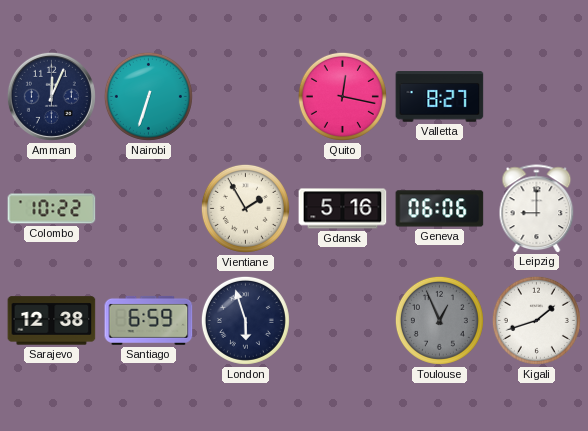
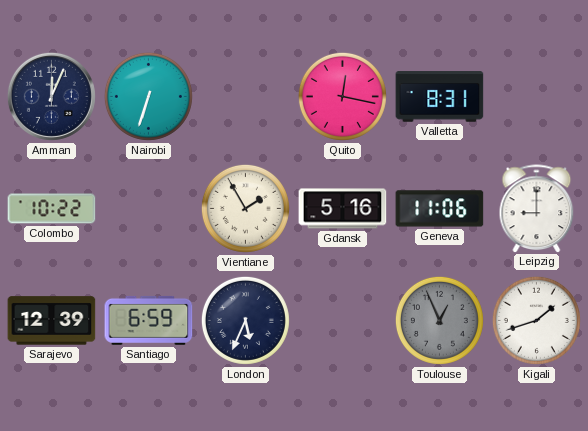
Valletta: 8:27 -> 8:31 (440, 97)
Geneva: 06:06 -> 11:06 (440, 209)
Sarajevo: 12:38 -> 12:39 (52, 321)
London: 5:57 -> 5:34 (245, 320)
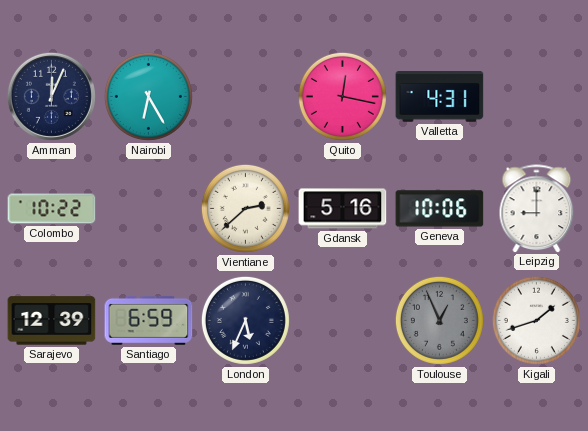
Nairobi: 6:33 -> 6:25 (148, 96)
Valletta: 8:31 -> 4:31 (440, 97)
Vientiane: 1:55 -> 2:38 (245, 208)
Geneva: 11:06 -> 10:06 (440, 209)
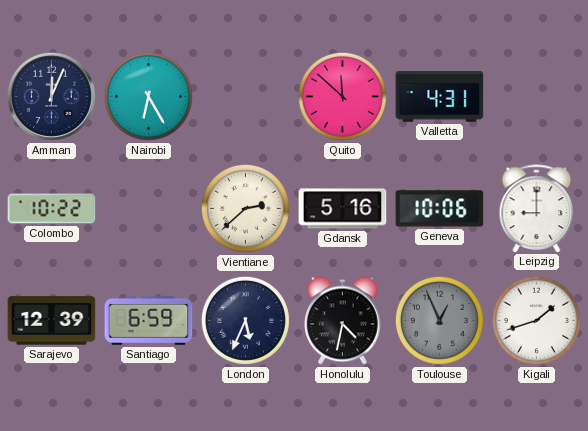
Quito: 12:17 -> 11:52 (342, 96)
Honolulu: none -> 4:32 (343, 321)
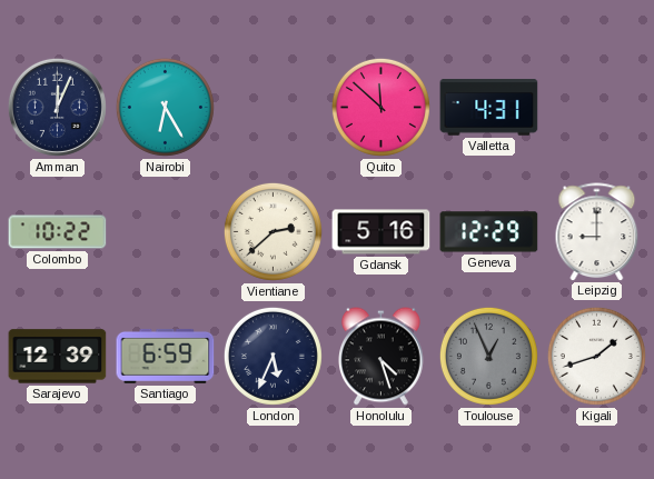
Geneva: 10:06 -> 12:29 (489, 232)
Honolulu: 4:32 -> 4:27 (381, 357)
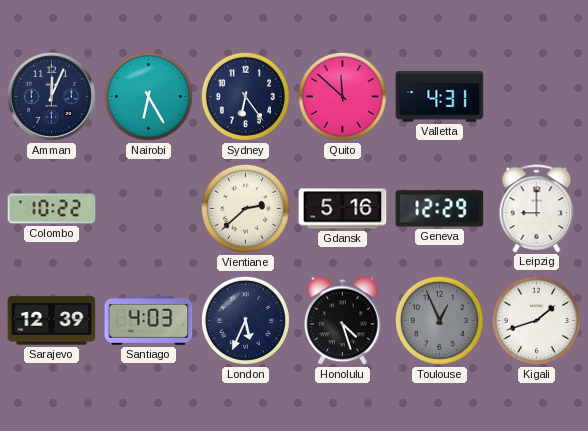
Sydney: none -> 6:24 (245, 96)
Santiago: 6:59 -> 4:03 (149, 320)
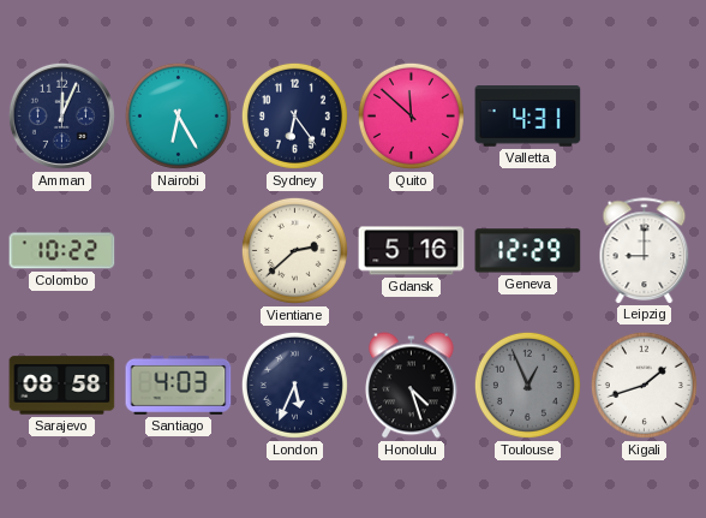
Sarajevo: 12:39 -> 08:58 (62, 386)
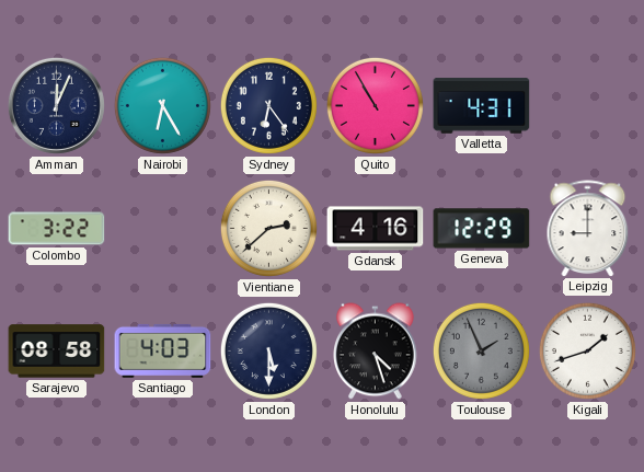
Quito: 11:52 -> 10:55 (375, 105)
Colombo: 10:22 -> 3:22 (57, 229)
Gdansk: 5:16 -> 4:16 (376, 229)
London: 5:34 -> 5:30 (268, 350)
Toulouse: 12:56 -> 1:56 (481, 350)
